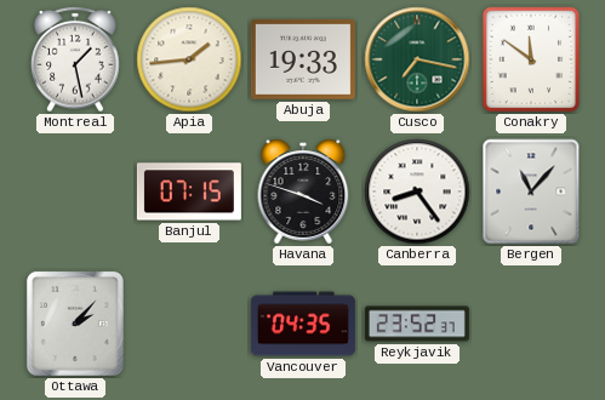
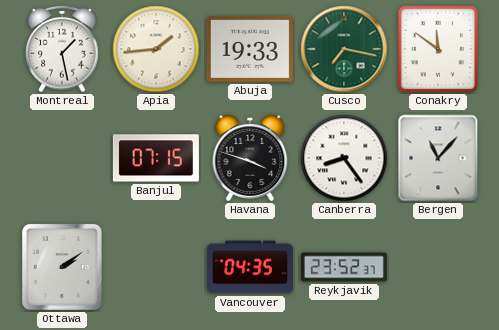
Ottawa: 2:07 -> 2:09 (62, 267)
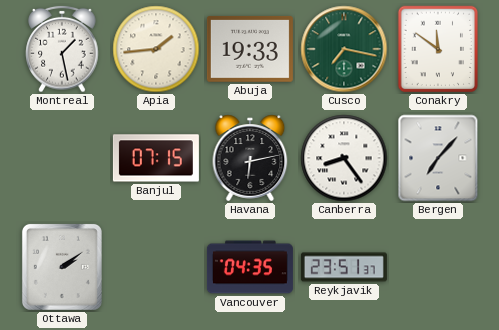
Havana: 3:48 -> 6:13 (250, 158)
Bergen: 11:07 -> 7:07 (438, 158)
Reykjavik: 23:52 -> 23:51 (344, 267)
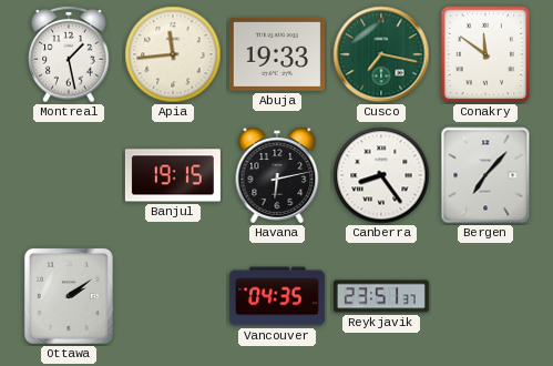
Apia: 1:44 -> 11:44 (173, 54)
Banjul: 07:15 -> 19:15 (173, 175)
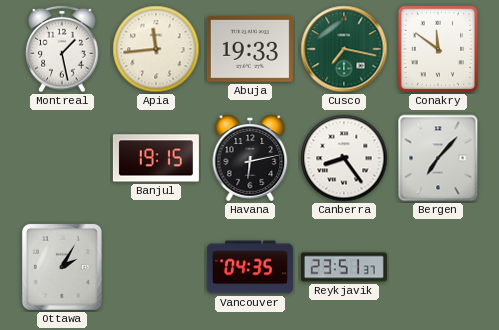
Ottawa: 2:09 -> 2:05 (62, 267)
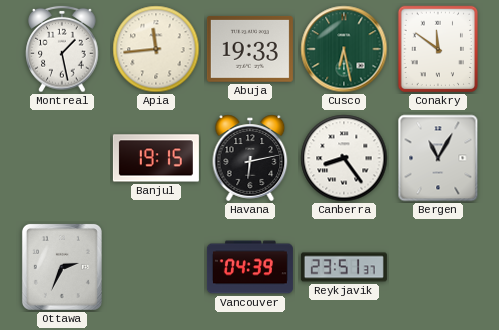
Cusco: 7:17 -> 6:28 (344, 49)
Bergen: 7:07 -> 11:05 (438, 158)
Ottawa: 2:05 -> 2:34 (62, 267)
Vancouver: 04:35 -> 04:39 (250, 267)
